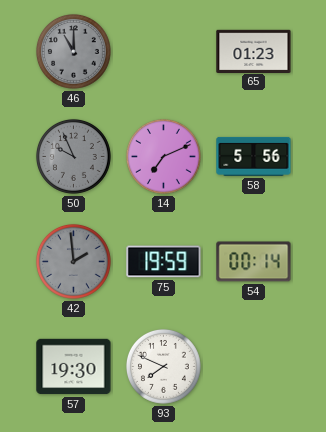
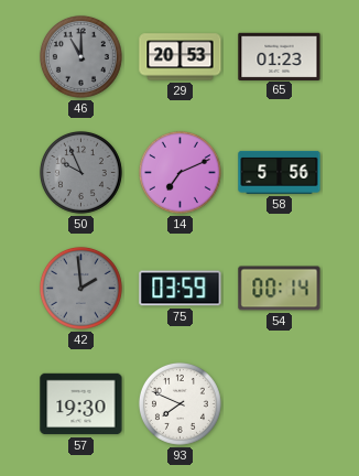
29: none -> 20:53 (181, 57)
75: 19:59 -> 03:59 (181, 289)
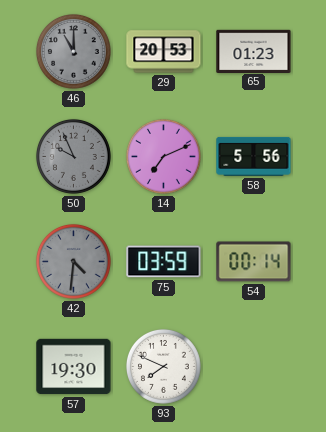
42: 1:59 -> 4:31 (73, 261)
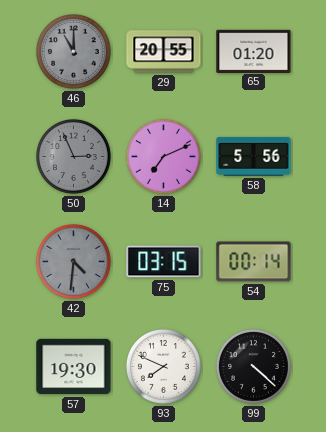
29: 20:53 -> 20:55 (164, 52)
65: 01:23 -> 01:20 (254, 51)
50: 9:56 -> 2:56 (73, 156)
75: 03:59 -> 03:15 (164, 262)
99: none -> 4:22 (253, 366)
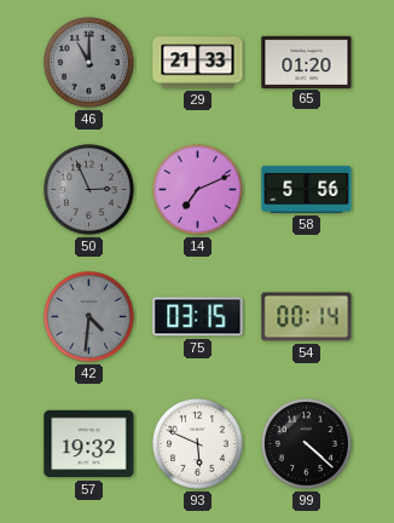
29: 20:55 -> 21:33 (198, 63)
57: 19:30 -> 19:32 (89, 444)
93: 7:49 -> 5:49 (197, 443)
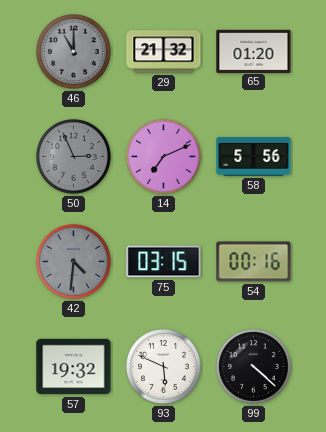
29: 21:33 -> 21:32 (164, 52)
54: 00:14 -> 00:16 (254, 262)
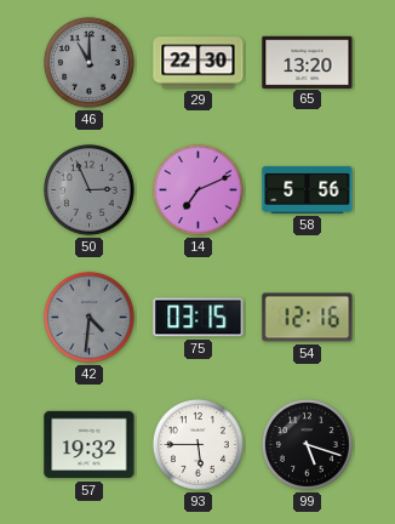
29: 21:32 -> 22:30 (199, 63)
65: 01:20 -> 13:20 (308, 62)
54: 00:16 -> 12:16 (308, 318)
93: 5:49 -> 5:45 (198, 444)
99: 4:22 -> 5:18 (307, 444)
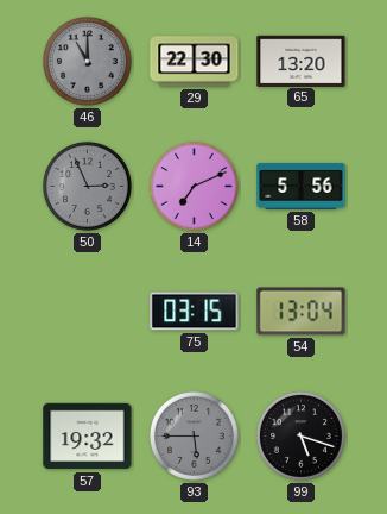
42: 4:31 -> none (88, 317)
54: 12:16 -> 13:04 (302, 312)
93 dial: white -> grey (193, 435)
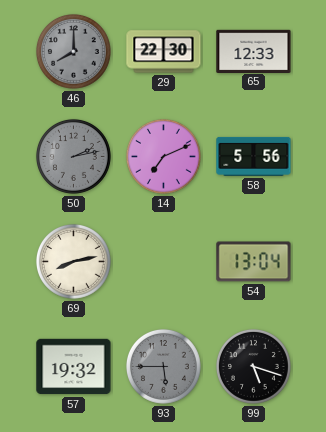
46: 11:00 -> 8:00 (73, 51)
65: 13:20 -> 12:33 (254, 51)
50: 2:56 -> 2:13 (73, 156)
69: none -> 8:13 (73, 261)
75: 03:15 -> none (195, 312)
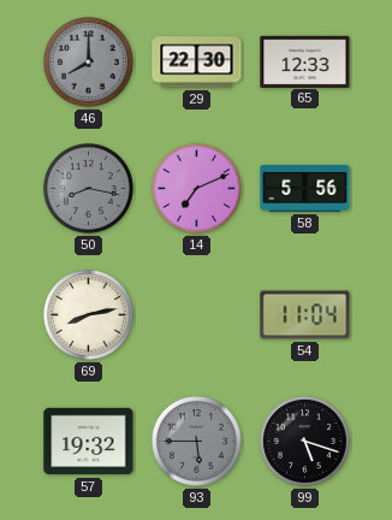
50: 2:13 -> 8:17 (88, 188)
54: 13:04 -> 11:04 (305, 315)
